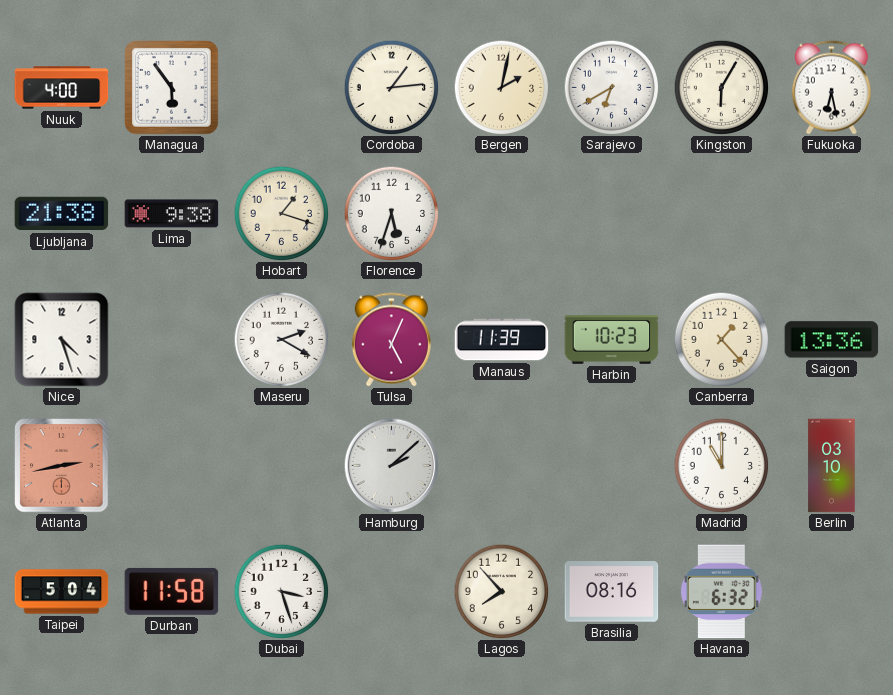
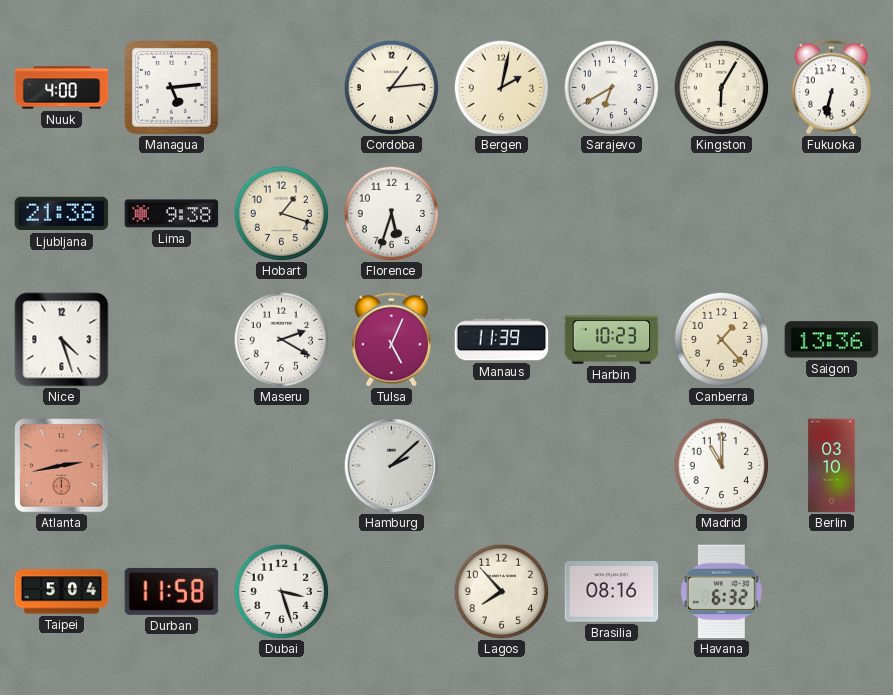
Managua: 5:54 -> 5:14 (172, 88)
Fukuoka: 6:28 -> 6:32 (831, 88)
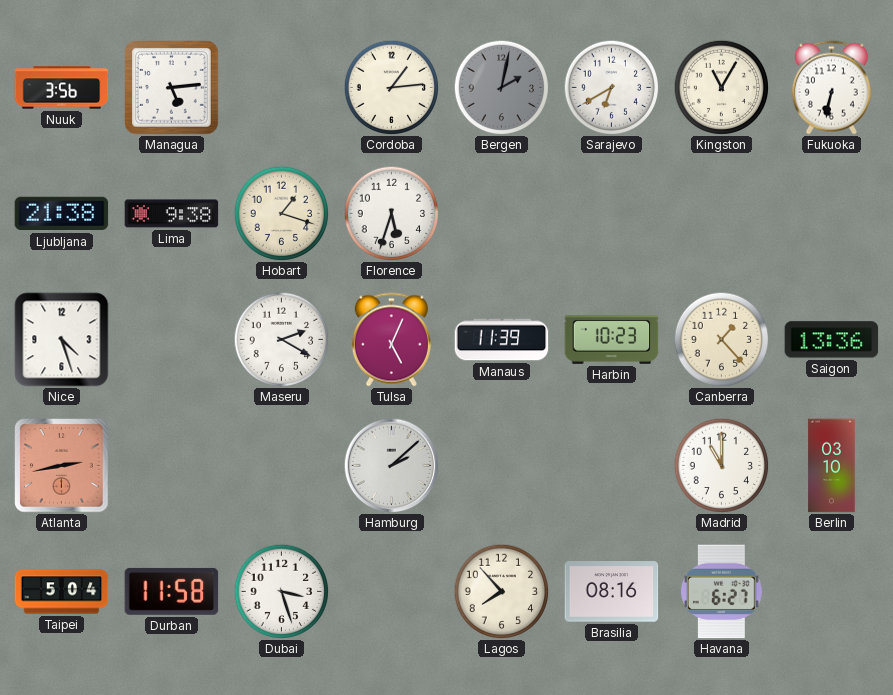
Nuuk: 4:00 -> 3:56 (62, 88)
Bergen dial: cream -> grey (501, 87)
Kingston: 6:05 -> 11:05 (721, 87)
Havana: 6:32 -> 6:27 (721, 592)
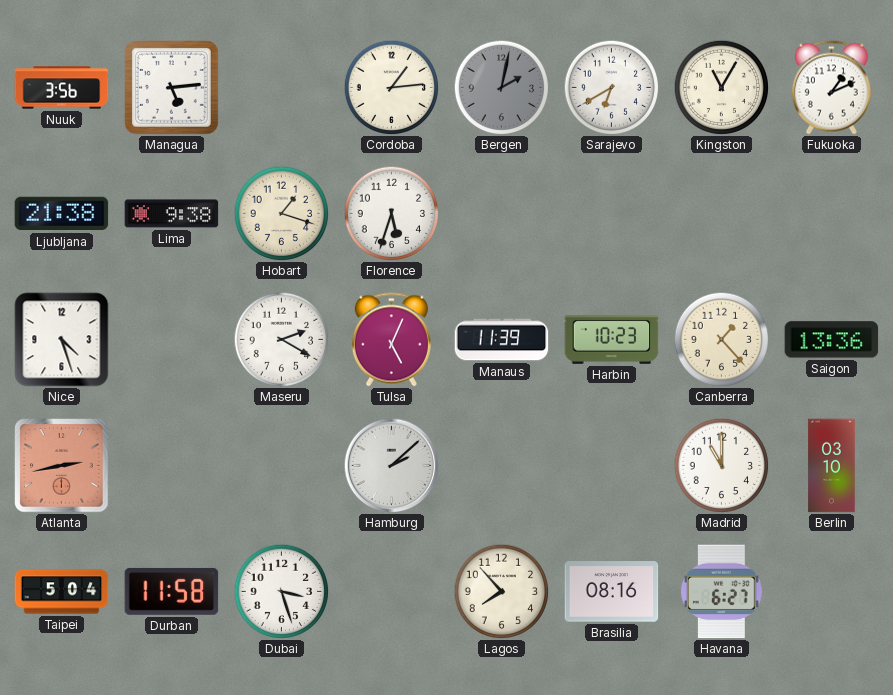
Fukuoka: 6:32 -> 1:11 (831, 88)
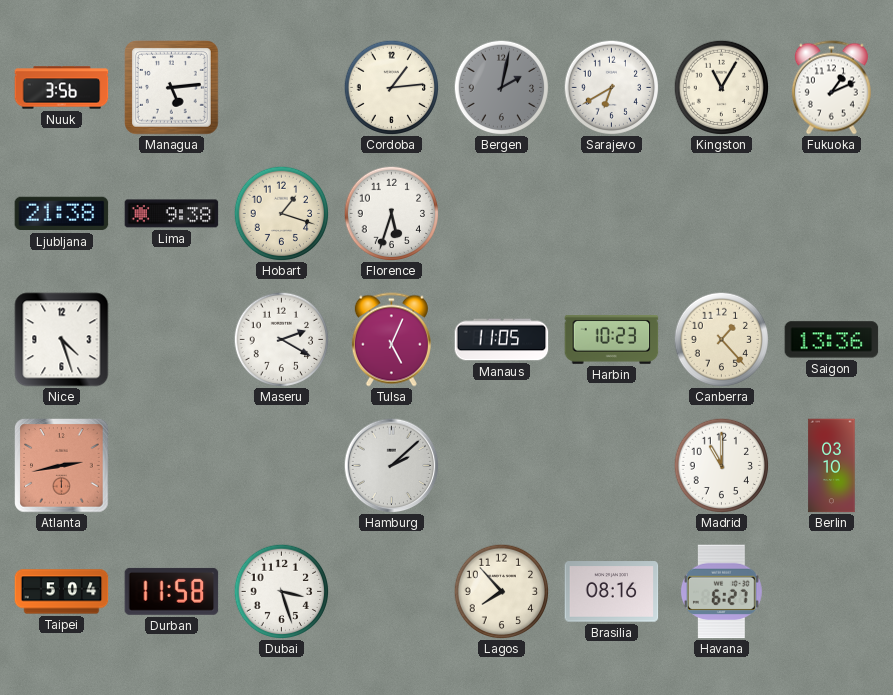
Manaus: 11:39 -> 11:05 (502, 340)
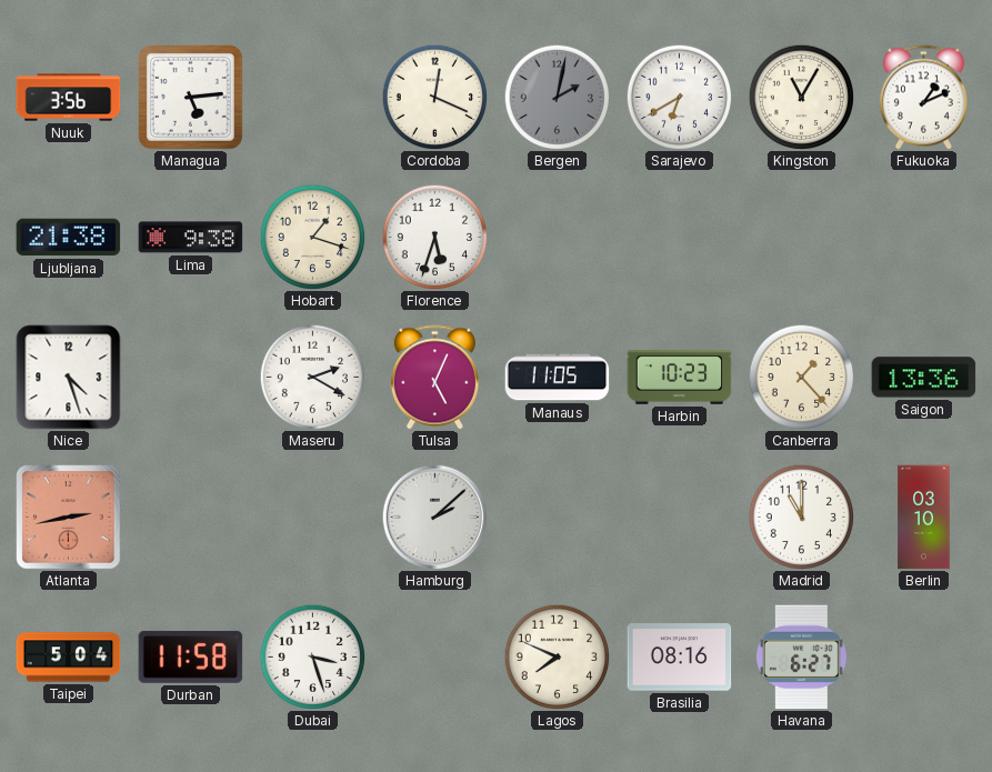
Cordoba: 1:14 -> 12:19 (434, 97)
Lagos: 7:53 -> 7:49 (557, 656)
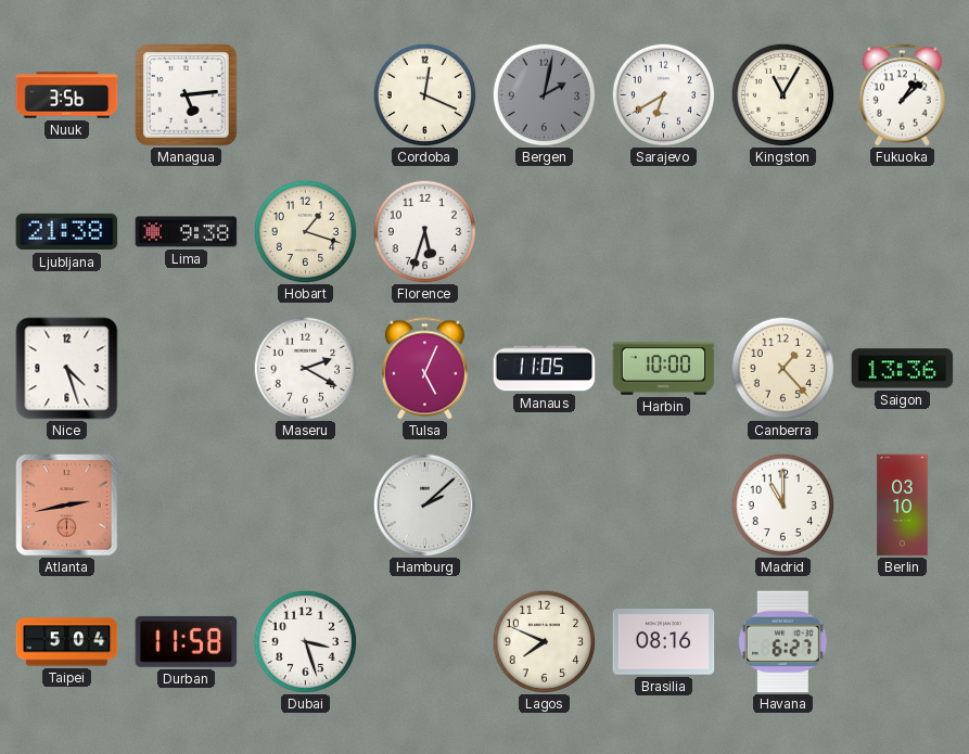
Fukuoka: 1:11 -> 1:08 (902, 95)
Harbin: 10:23 -> 10:00 (664, 369)
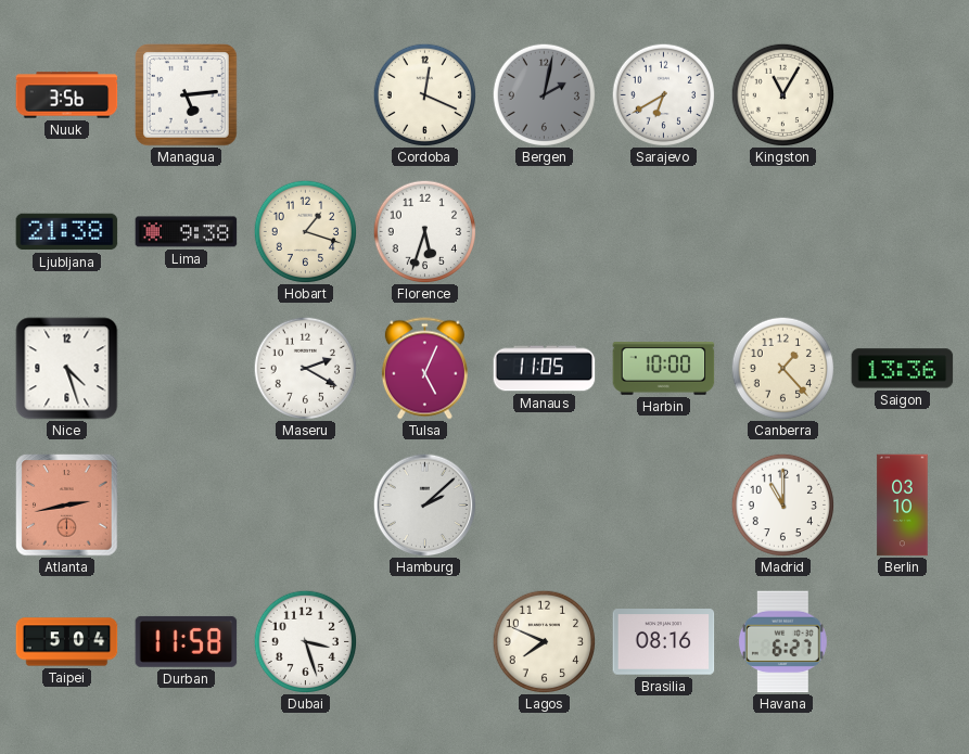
Fukuoka: 1:08 -> none (902, 95)
